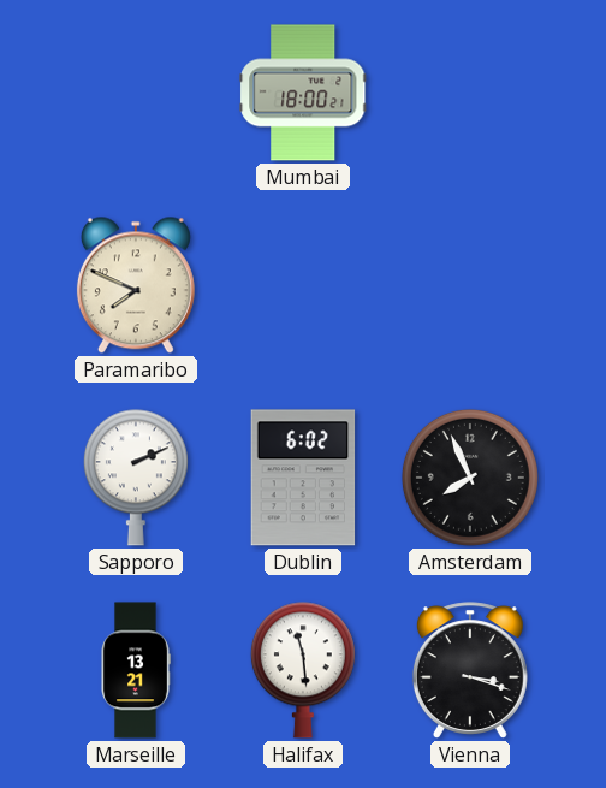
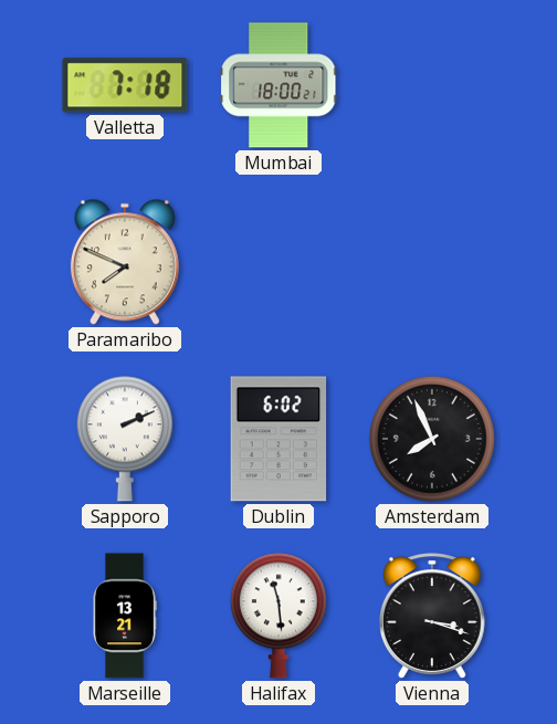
Valletta: none -> 7:18 (125, 85)
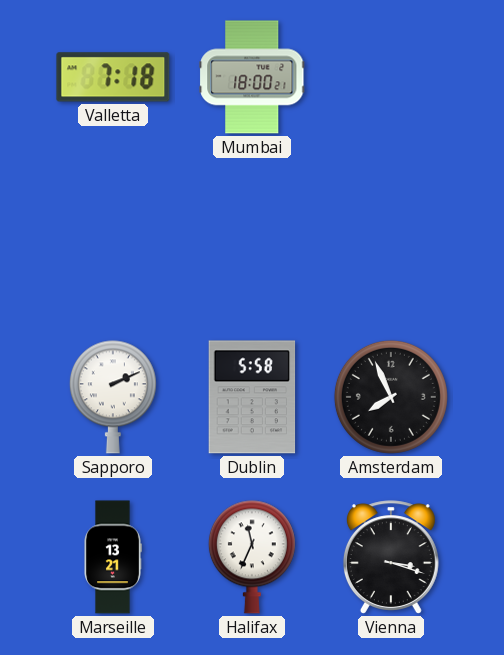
Paramaribo: 7:49 -> none (125, 262)
Dublin: 6:02 -> 5:58 (252, 397)
Halifax: 11:29 -> 11:34 (252, 557)
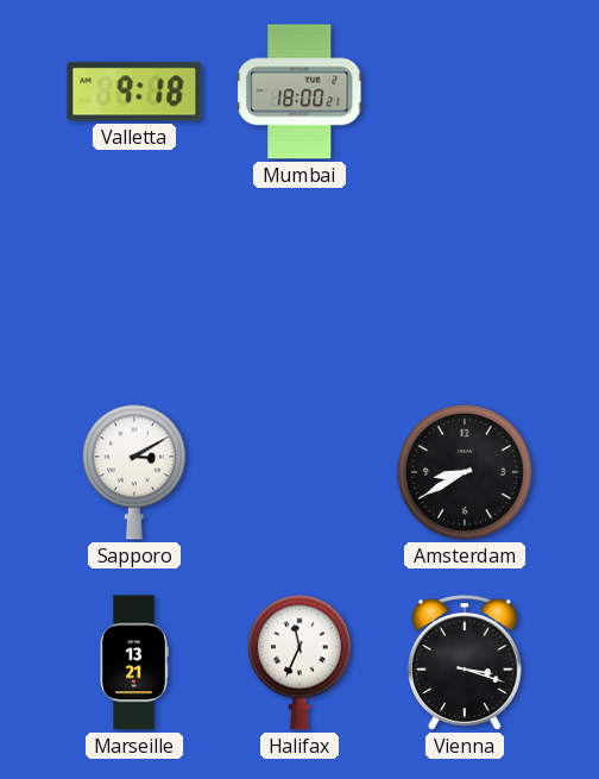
Valletta: 7:18 -> 9:18 (134, 92)
Sapporo: 2:11 -> 3:10 (134, 472)
Dublin: 5:58 -> none (252, 397)
Amsterdam: 7:56 -> 8:40 (465, 472)
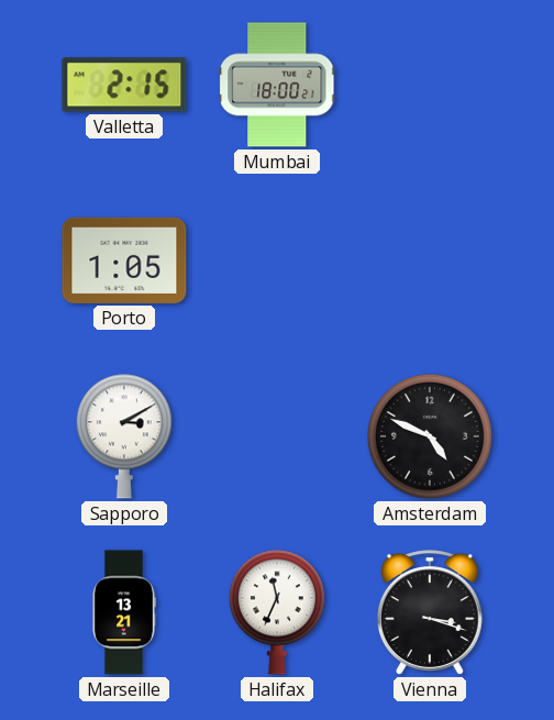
Valletta: 9:18 -> 2:15 (124, 85)
Porto: none -> 1:05 (124, 261)
Amsterdam: 8:40 -> 4:49 (430, 436)
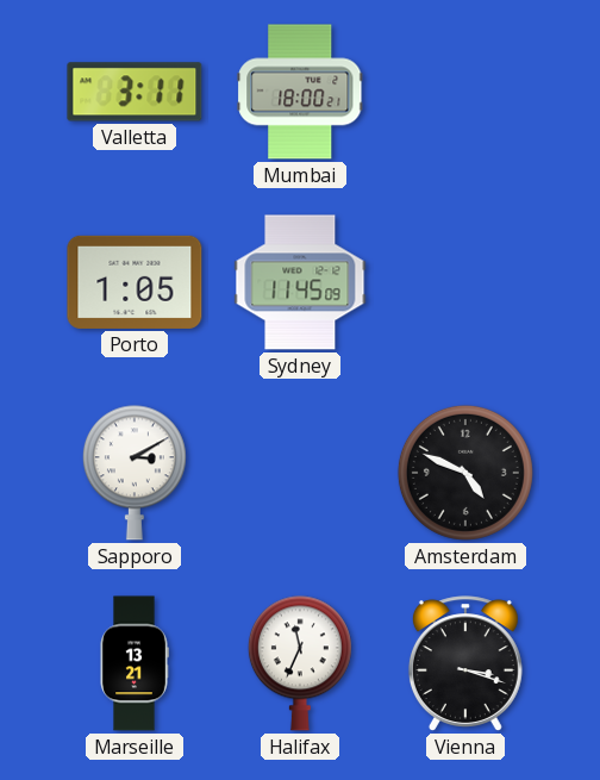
Valletta: 2:15 -> 3:11 (135, 92)
Sydney: none -> 11:45 (300, 282)
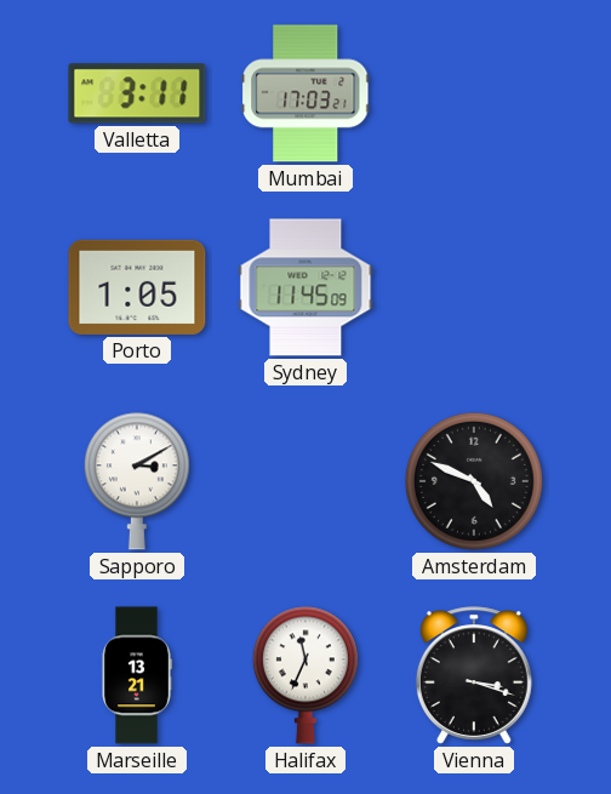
Mumbai: 18:00 -> 17:03 (305, 93)
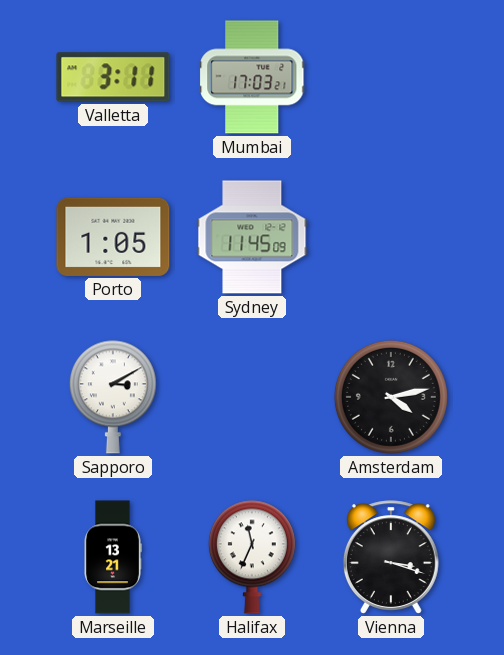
Amsterdam: 4:49 -> 4:13 (391, 397)
